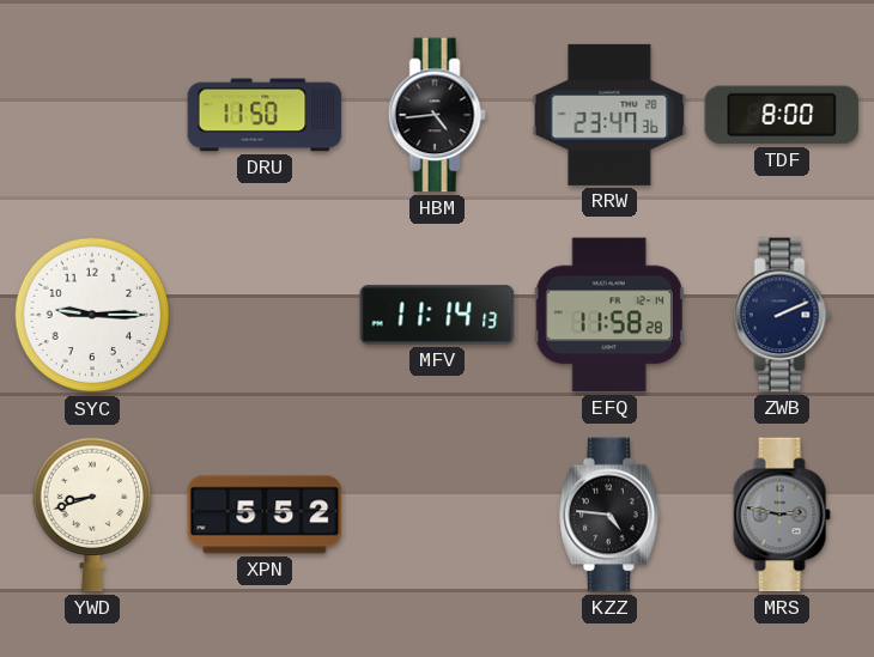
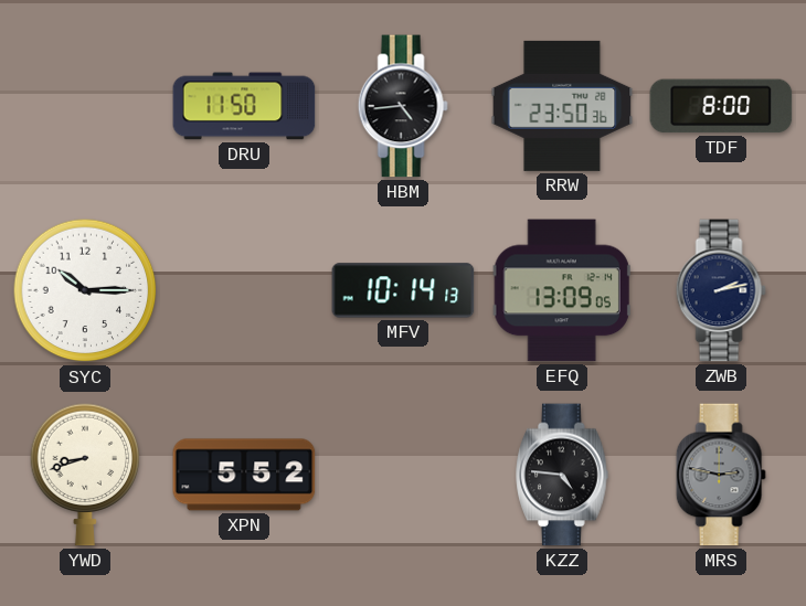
RRW: 23:47 -> 23:50 (562, 106)
SYC: 9:15 -> 10:15 (85, 290)
MFV: 11:14 -> 10:14 (403, 290)
EFQ: 11:58 -> 13:09 (562, 290)
ZWB: 2:11 -> 2:13 (721, 290)
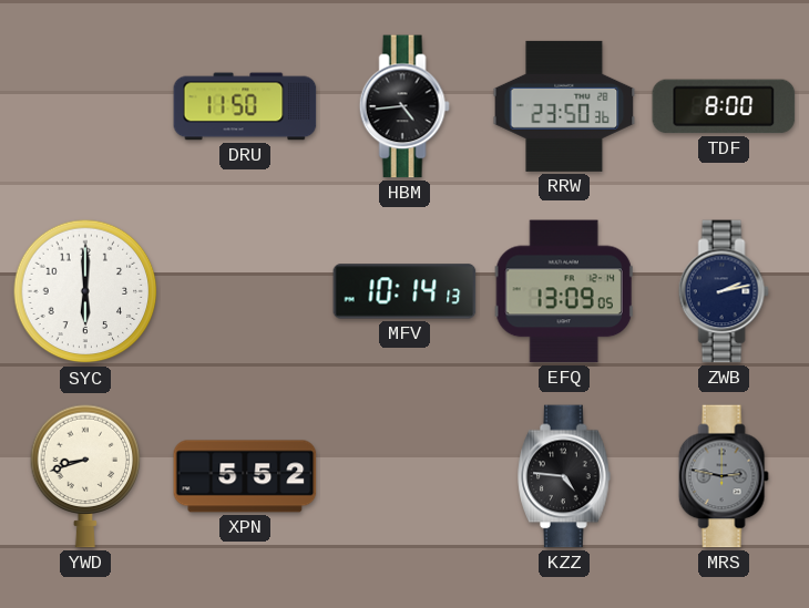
SYC: 10:15 -> 6:00 (85, 291)
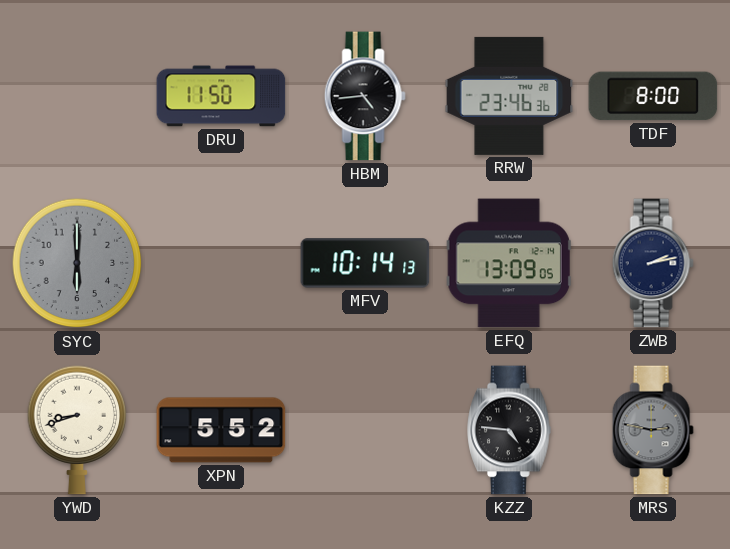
RRW: 23:50 -> 23:46 (509, 96)
SYC dial: white -> grey (77, 263)
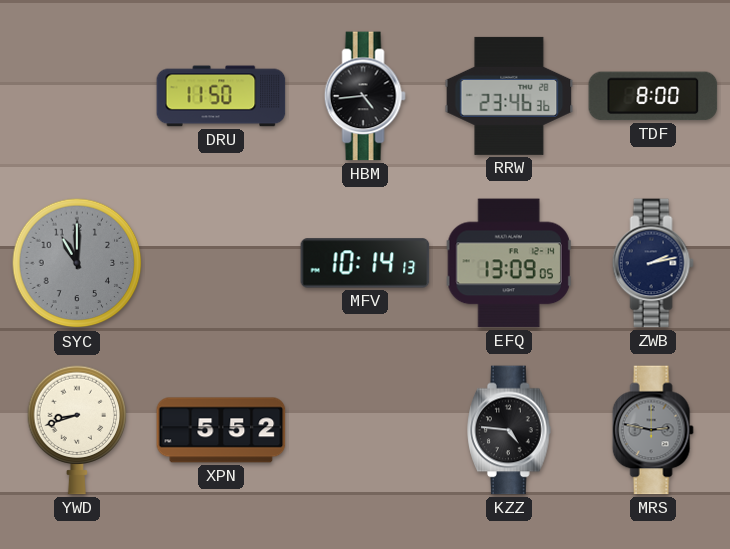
SYC: 6:00 -> 11:00 (77, 263)
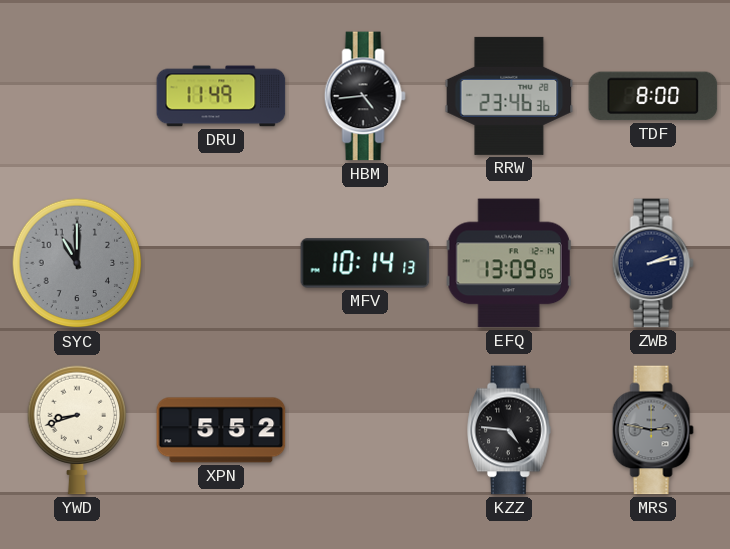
DRU: 11:50 -> 11:49 (221, 96)
